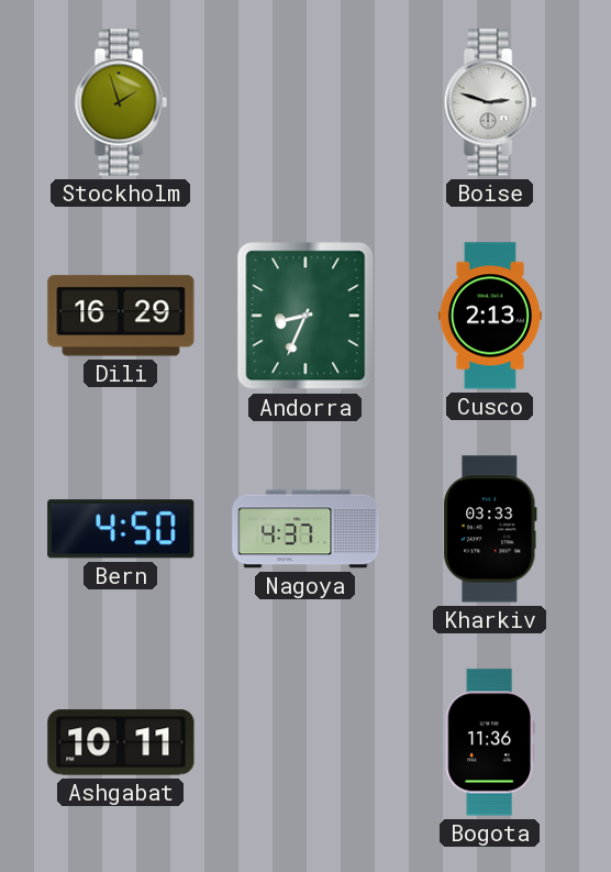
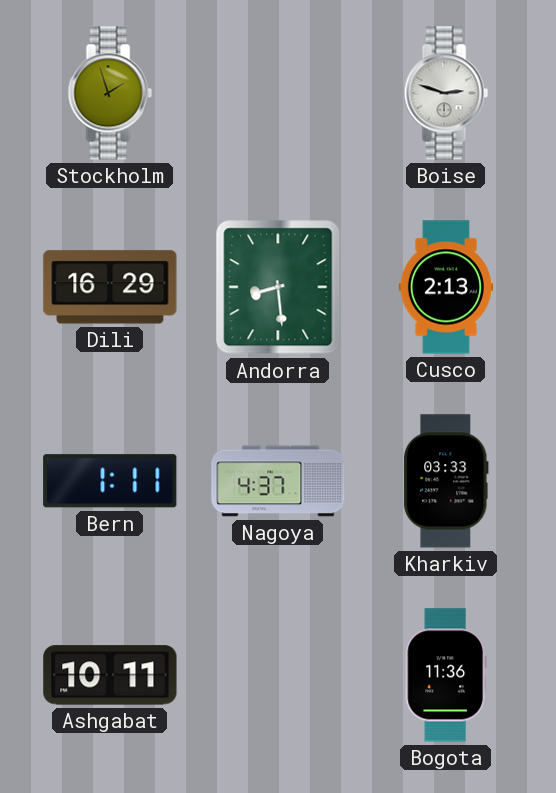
Andorra: 8:34 -> 8:29 (278, 287)
Bern: 4:50 -> 1:11 (110, 481)
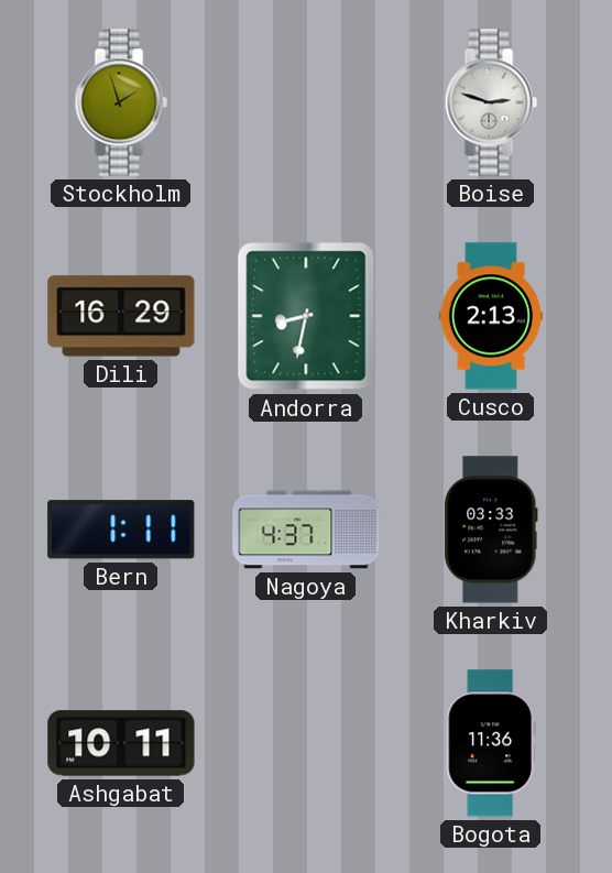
Andorra: 8:29 -> 8:32 (306, 316)
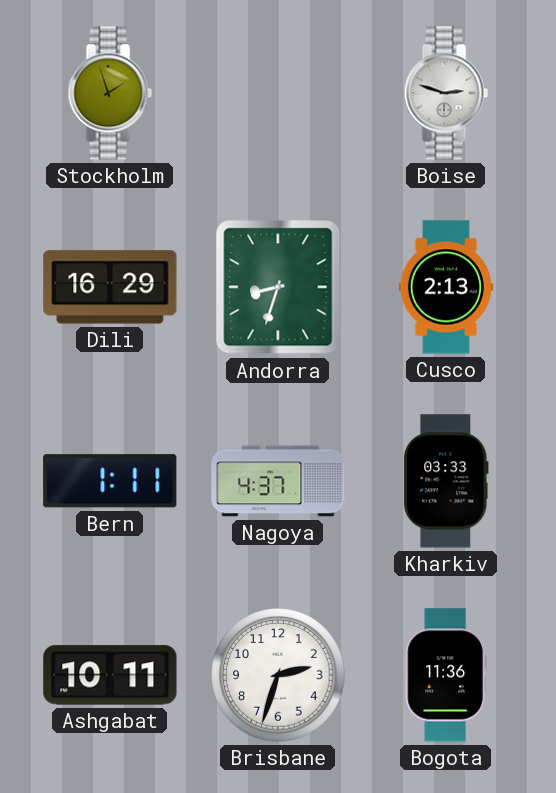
Andorra: 8:32 -> 8:33 (278, 287)
Brisbane: none -> 2:33 (278, 675)
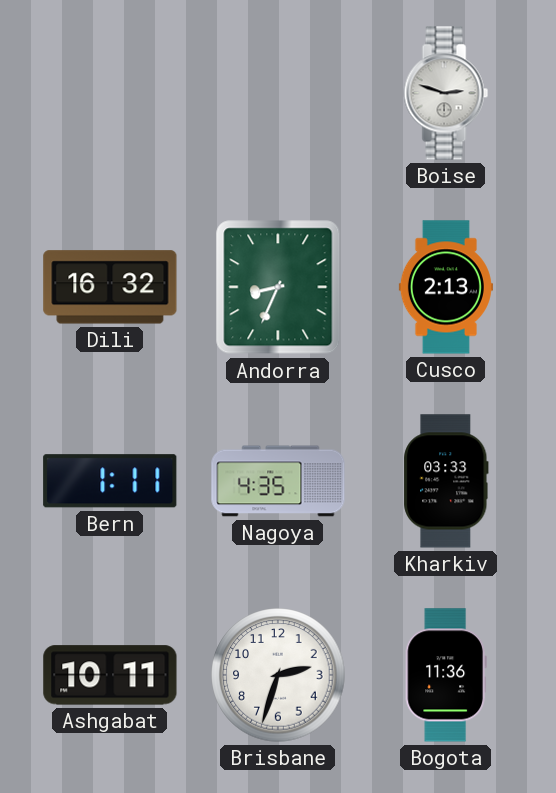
Stockholm: 1:57 -> none (110, 93)
Dili: 16:29 -> 16:32 (110, 287)
Andorra: 8:33 -> 8:34 (278, 287)
Nagoya: 4:37 -> 4:35 (278, 481)
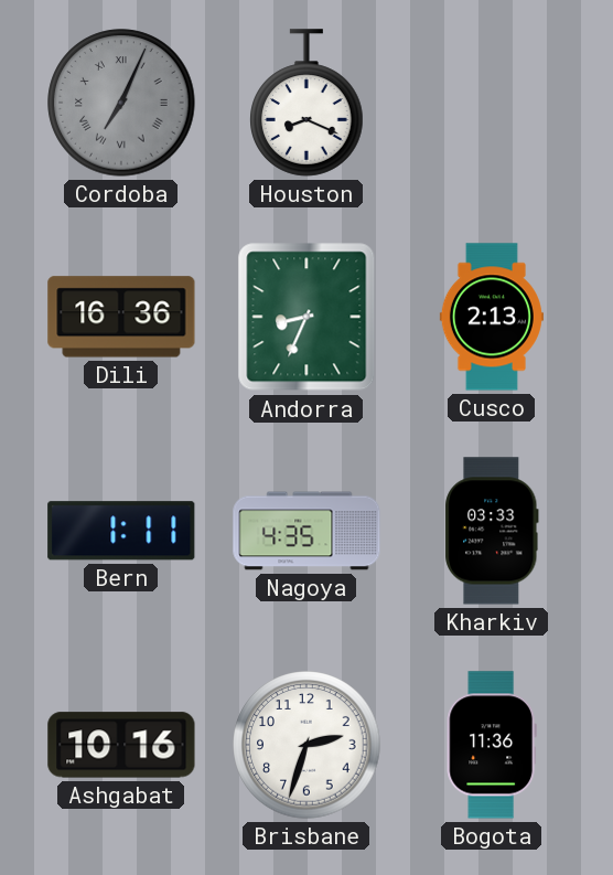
Cordoba: none -> 7:04 (121, 103)
Houston: none -> 8:19 (306, 103)
Boise: 2:48 -> none (446, 93)
Dili: 16:32 -> 16:36 (121, 317)
Ashgabat: 10:11 -> 10:16 (121, 745)
